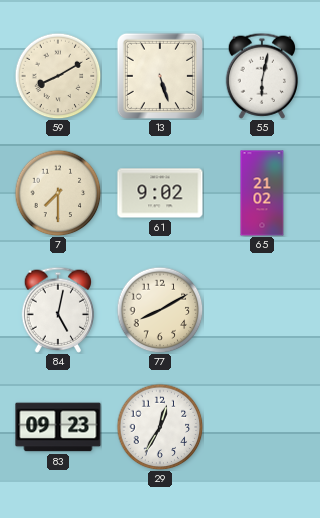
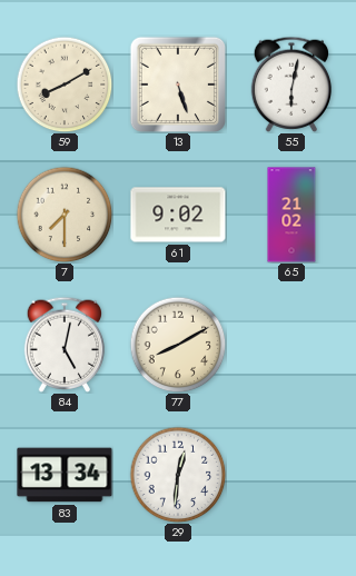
83: 09:23 -> 13:34 (65, 475)
29: 12:35 -> 12:31 (178, 475)
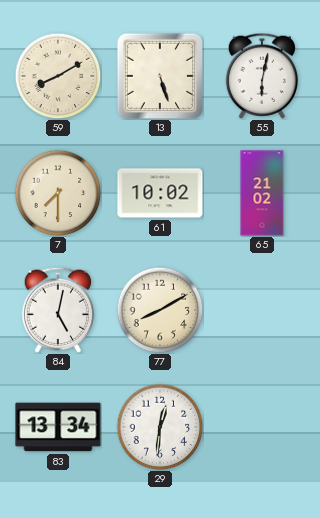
61: 9:02 -> 10:02 (160, 193)
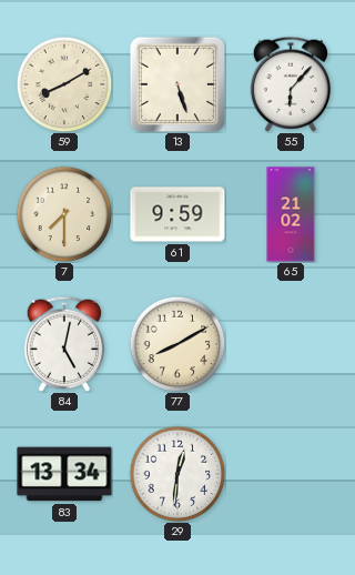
55: 6:02 -> 6:07 (291, 84)
61: 10:02 -> 9:59 (177, 214)
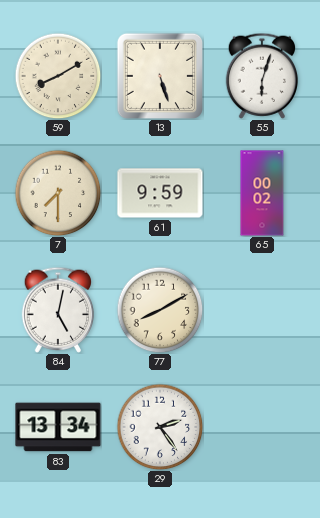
55: 6:07 -> 6:03 (262, 76)
65: 21:02 -> 00:02 (262, 193)
29: 12:31 -> 2:24 (160, 427)
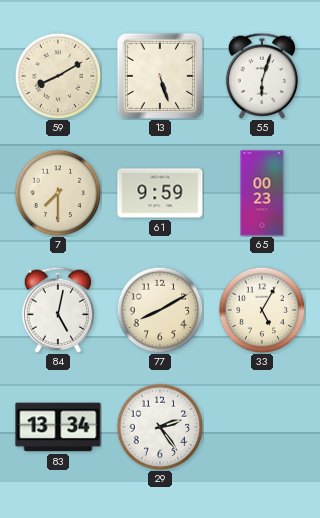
65: 00:02 -> 00:23 (262, 193)
33: none -> 5:05 (262, 310)
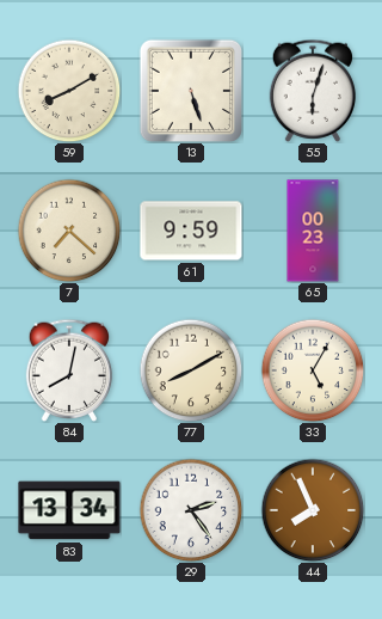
7: 7:30 -> 7:22 (69, 231)
84: 5:02 -> 8:02 (69, 370)
44: none -> 7:56 (313, 510)
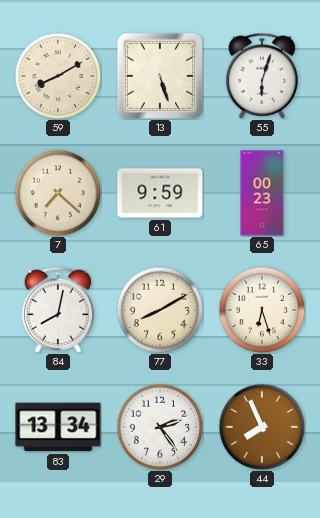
33: 5:05 -> 6:27 (262, 310)
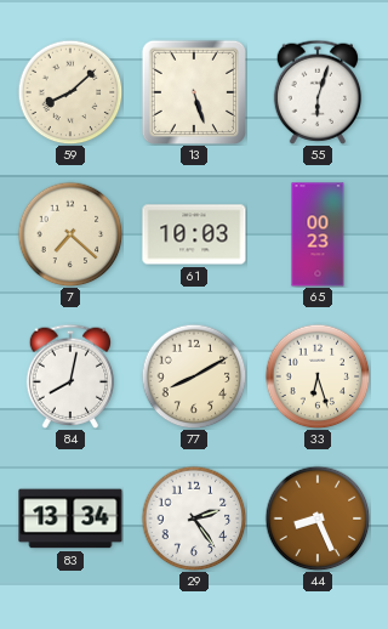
59: 8:10 -> 8:08 (70, 92)
61: 9:59 -> 10:03 (194, 234)
44: 7:56 -> 8:26 (318, 518)
